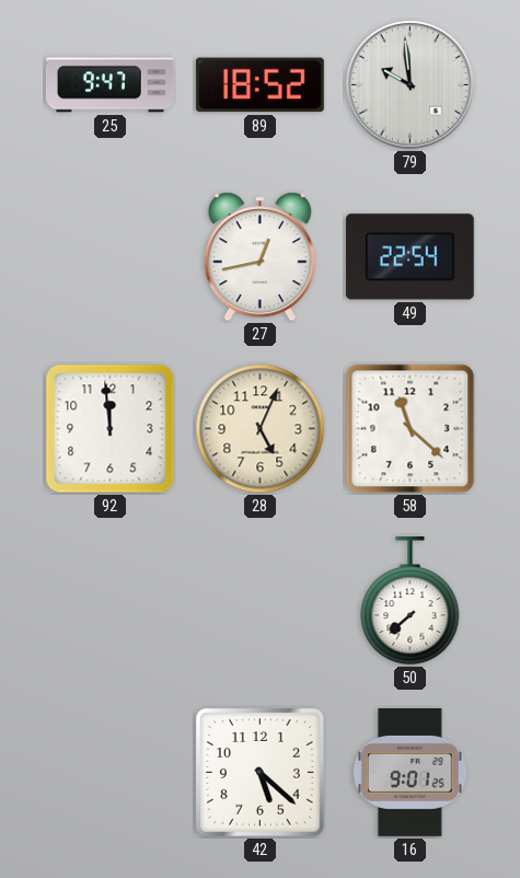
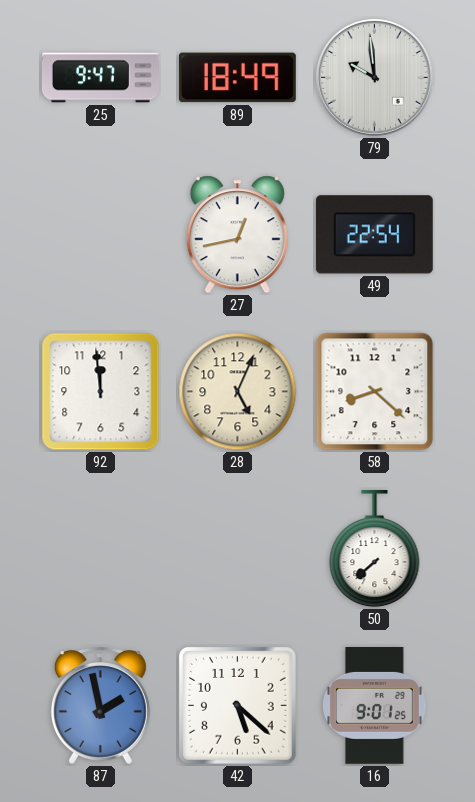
89: 18:52 -> 18:49 (237, 78)
58: 11:22 -> 8:22 (375, 392)
87: none -> 1:58 (100, 705)
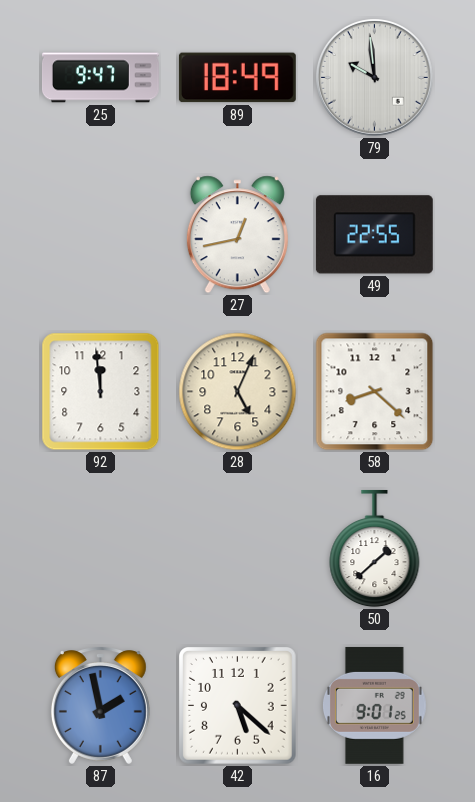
49: 22:54 -> 22:55 (374, 235)
50: 7:38 -> 1:38 (375, 549)
